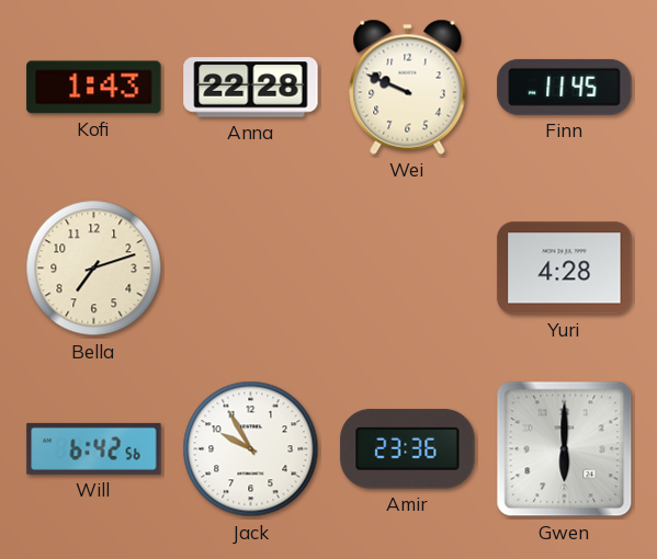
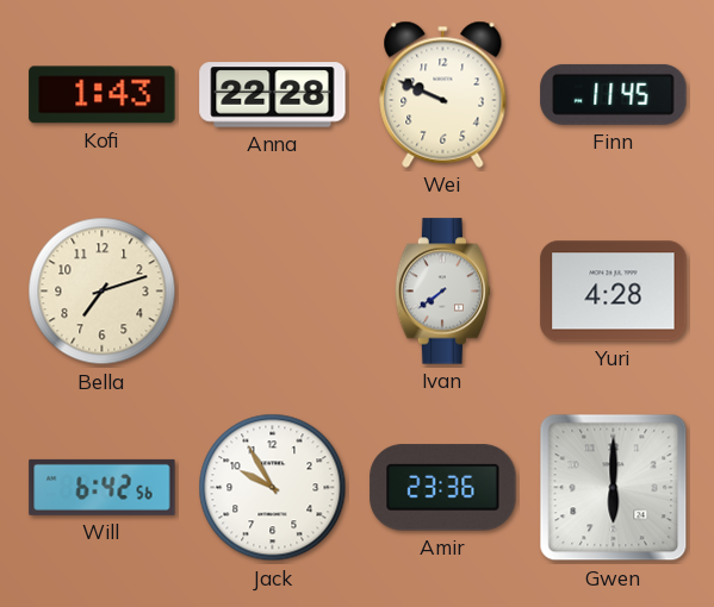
Ivan: none -> 7:39 (443, 292)
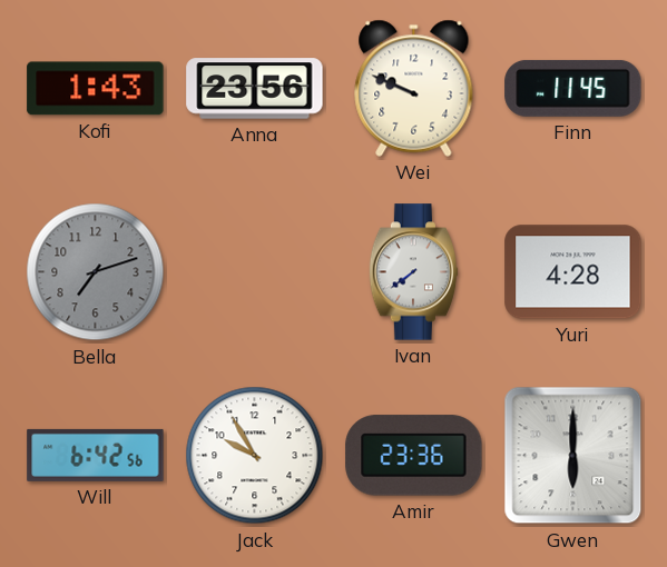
Anna: 22:28 -> 23:56 (255, 89)
Bella dial: cream -> grey (96, 272)
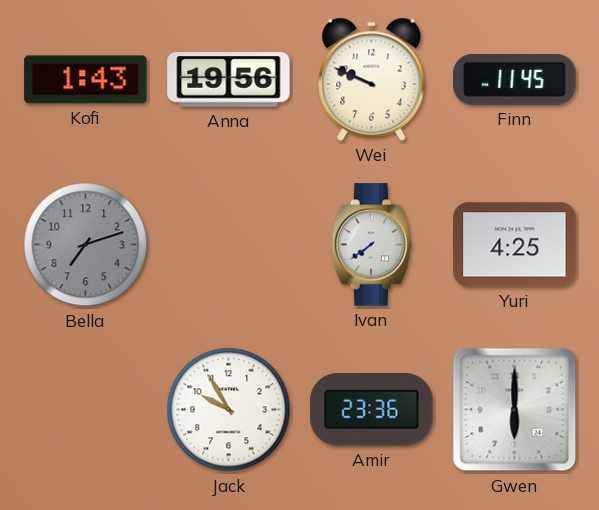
Anna: 23:56 -> 19:56 (229, 80)
Yuri: 4:28 -> 4:25 (515, 245)
Will: 6:42 -> none (96, 455)
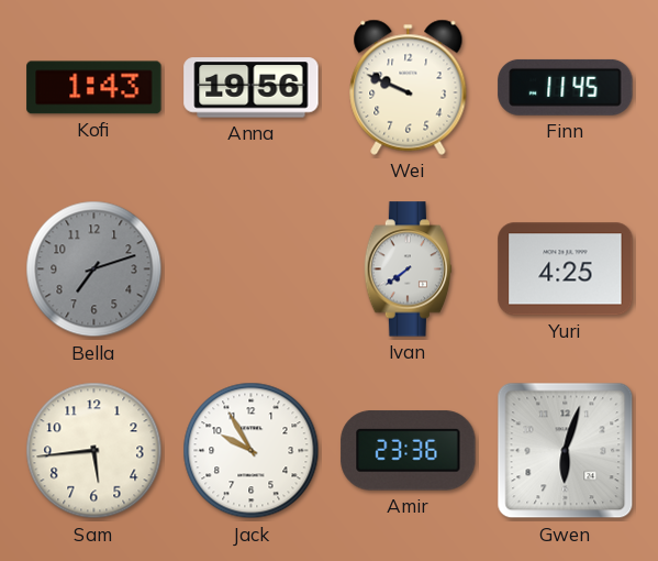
Sam: none -> 5:44 (94, 451)
Gwen: 6:00 -> 6:03 (566, 451)
